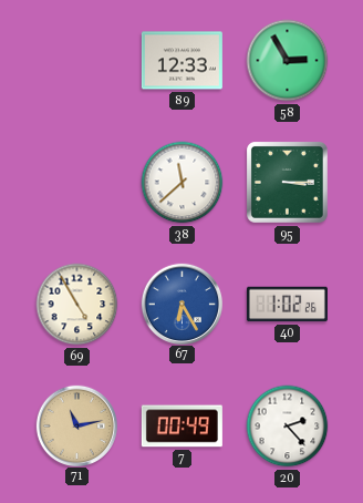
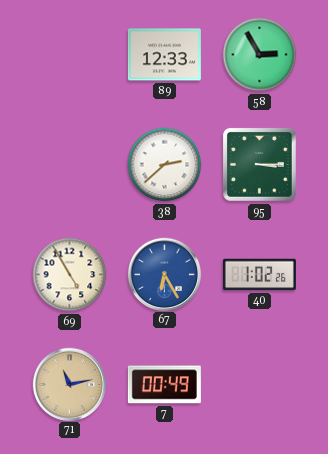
38: 11:38 -> 2:38 (165, 165)
20: 2:23 -> none (288, 427)
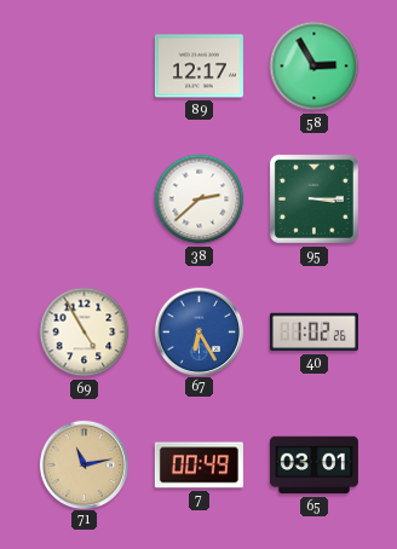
89: 12:33 -> 12:17 (198, 67)
65: none -> 03:01 (313, 466)
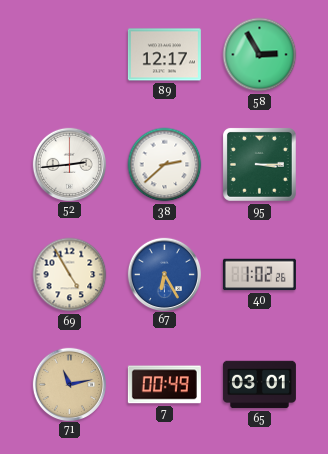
52: none -> 2:44 (69, 164)
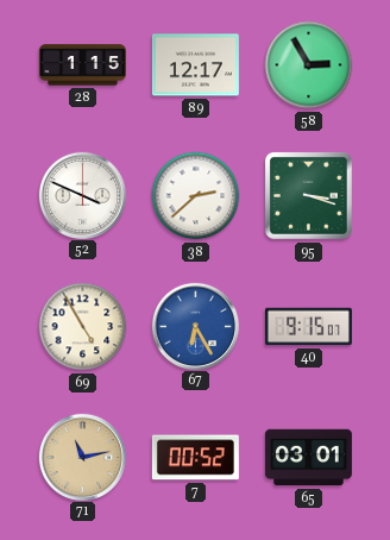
28: none -> 1:15 (82, 65)
52: 2:44 -> 3:49 (82, 195)
95: 3:15 -> 3:18 (308, 195)
40: 1:02 -> 9:15 (308, 327)
7: 00:49 -> 00:52 (195, 458)
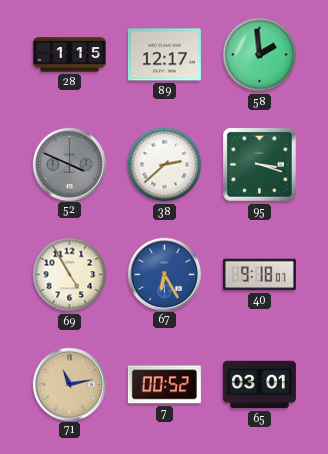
58: 2:55 -> 1:59 (260, 55)
52 dial: white -> grey (69, 164)
40: 9:15 -> 9:18 (259, 275)
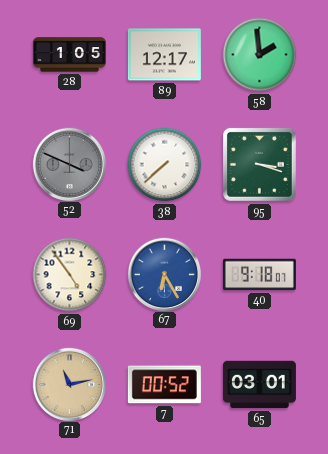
28: 1:15 -> 1:05 (69, 55)
38: 2:38 -> 7:38 (165, 165)
69: 4:55 -> 4:54 (70, 275)
